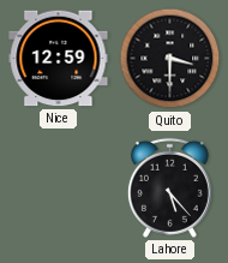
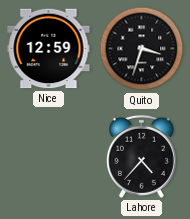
Quito: 3:30 -> 3:33 (142, 49)
Lahore: 5:23 -> 4:37 (141, 156)
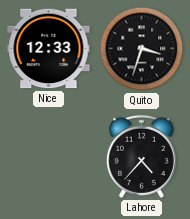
Nice: 12:59 -> 12:33 (49, 49)
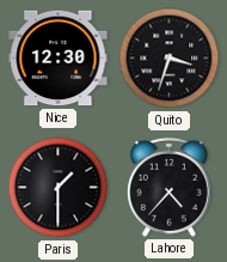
Nice: 12:33 -> 12:30 (59, 59)
Paris: none -> 1:30 (59, 188)
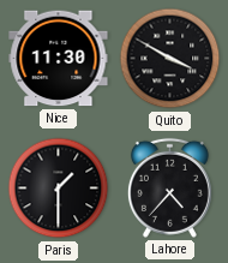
Nice: 12:30 -> 11:30 (59, 59)
Quito: 3:33 -> 3:50 (170, 59)
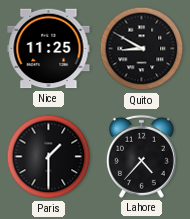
Nice: 11:30 -> 11:25 (49, 49)
Quito: 3:50 -> 8:50 (142, 49)
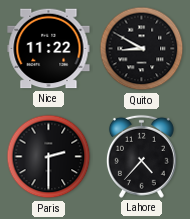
Nice: 11:25 -> 11:22 (49, 49)
Paris: 1:30 -> 2:30 (49, 157)
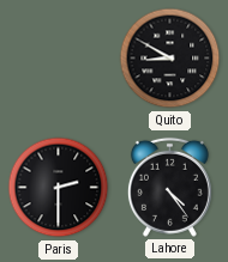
Nice: 11:22 -> none (49, 49)
Lahore: 4:37 -> 4:24 (169, 187)
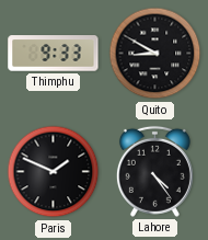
Thimphu: none -> 9:33 (54, 54)
Paris: 2:30 -> 1:49 (54, 172)
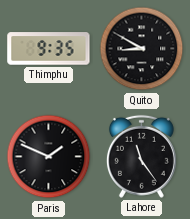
Thimphu: 9:33 -> 9:35 (49, 49)
Lahore: 4:24 -> 11:24 (141, 156)
